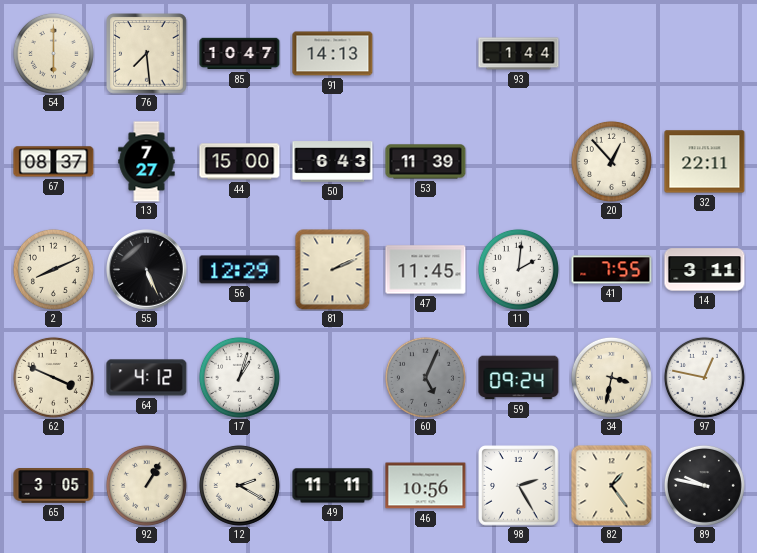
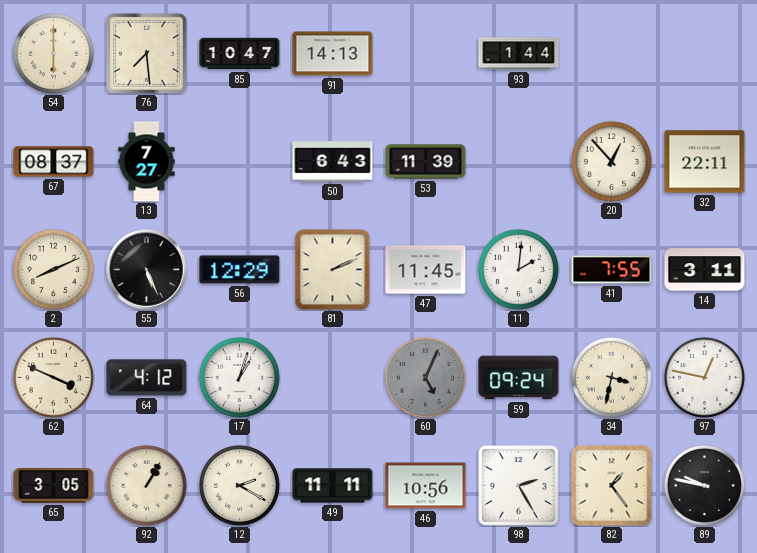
44: 15:00 -> none (240, 162)
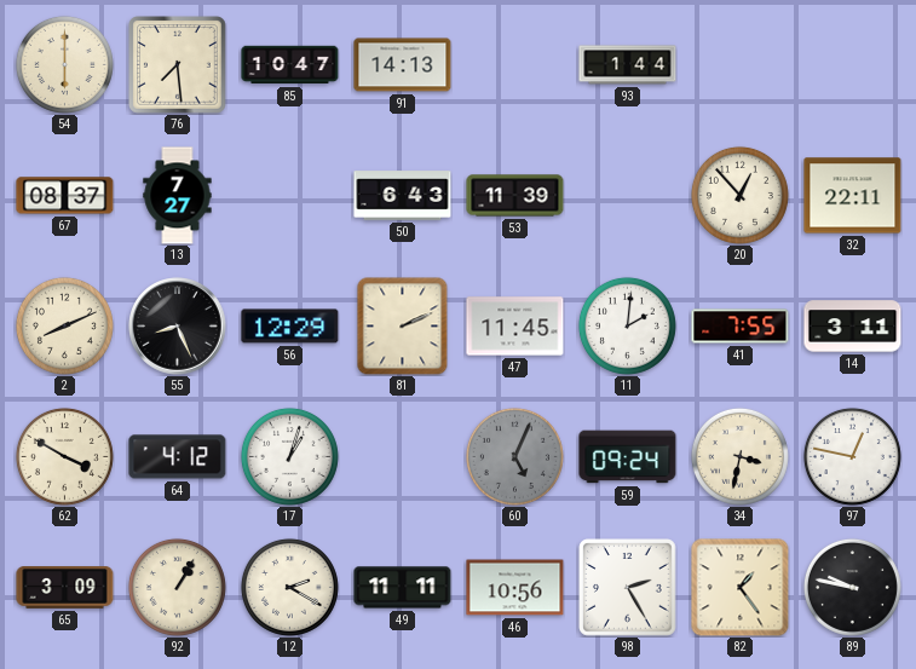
55: 5:26 -> 8:26 (178, 327)
62: 3:49 -> 3:50 (64, 456)
65: 3:05 -> 3:09 (65, 588)
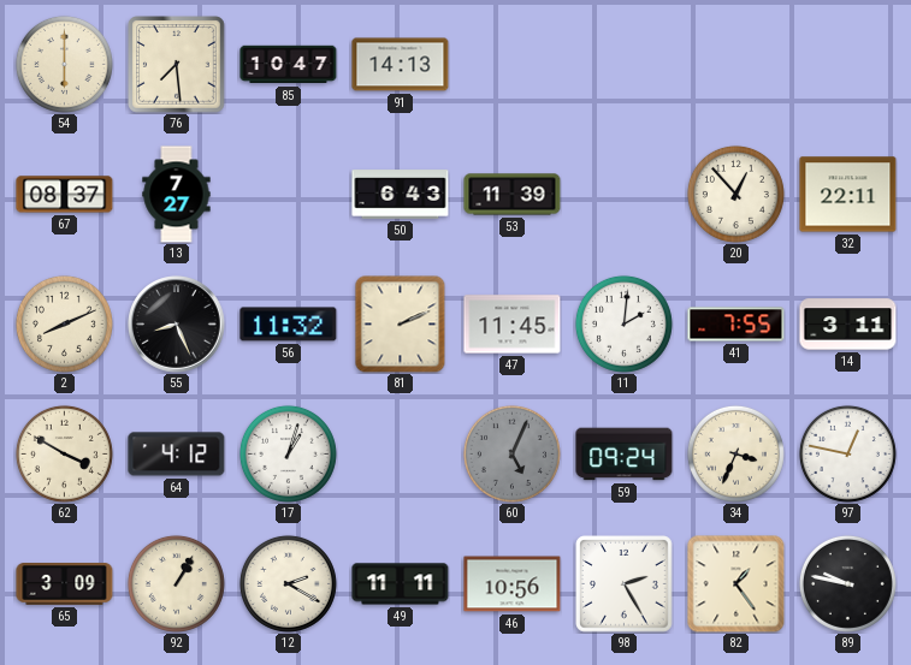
93: 1:44 -> none (628, 65)
56: 12:29 -> 11:32 (289, 325)
34: 3:32 -> 3:34 (735, 453)
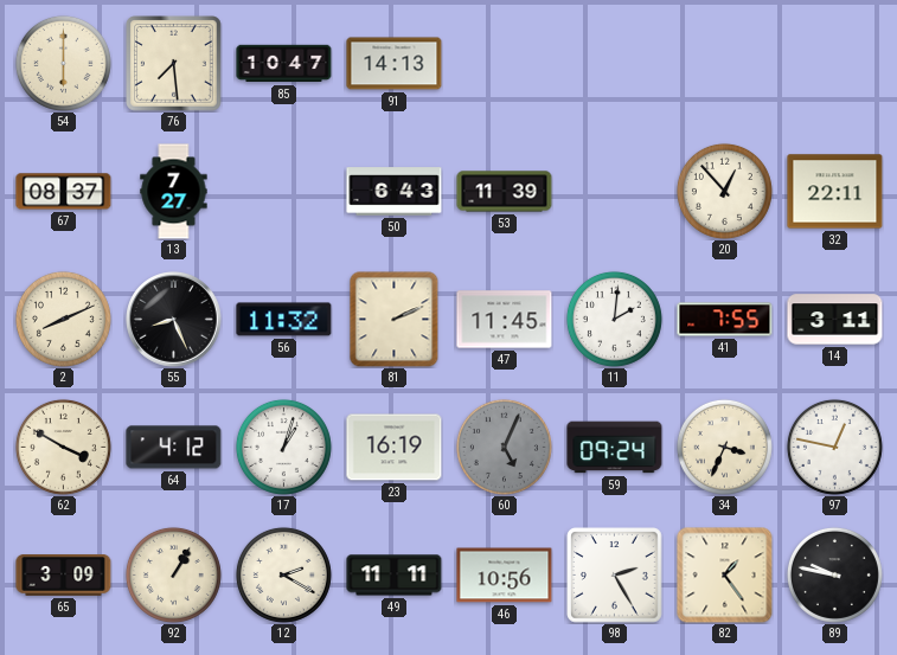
23: none -> 16:19 (395, 448)
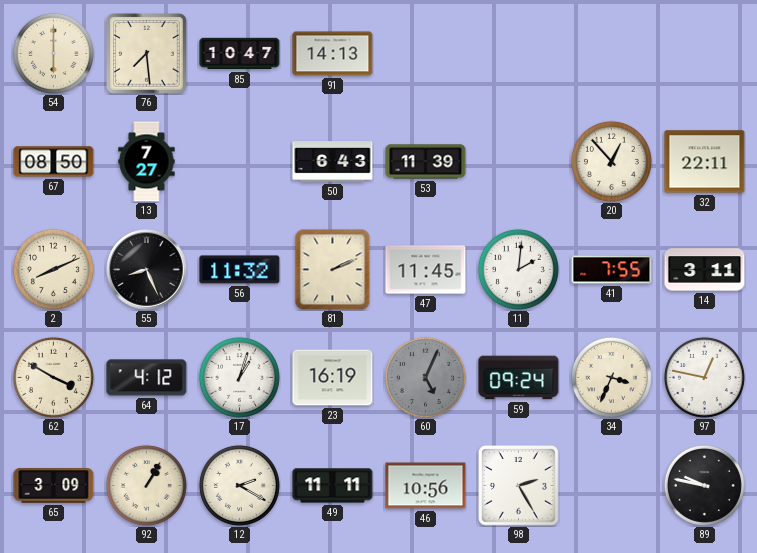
67: 08:37 -> 08:50 (54, 162)
82: 1:24 -> none (725, 576)
